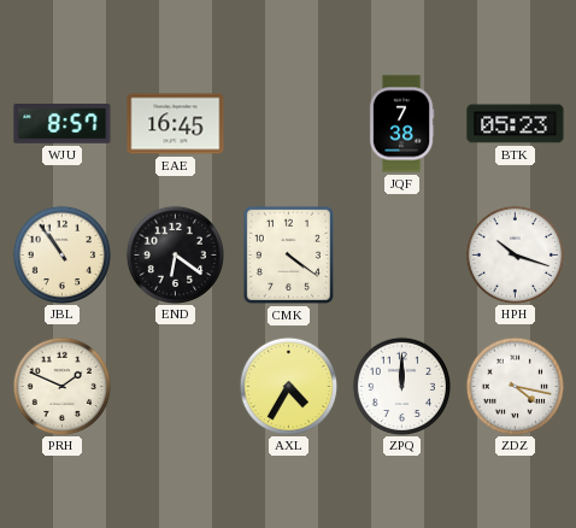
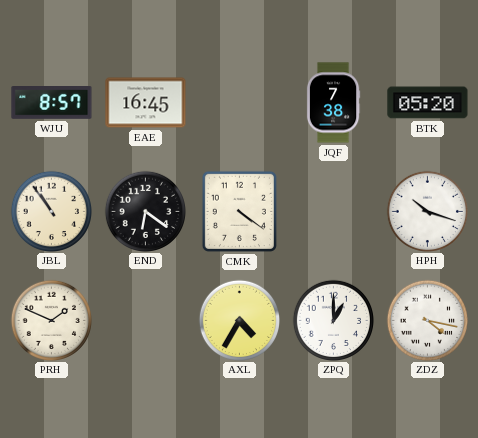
BTK: 05:23 -> 05:20 (428, 103)
ZPQ: 12:00 -> 1:00 (333, 320)
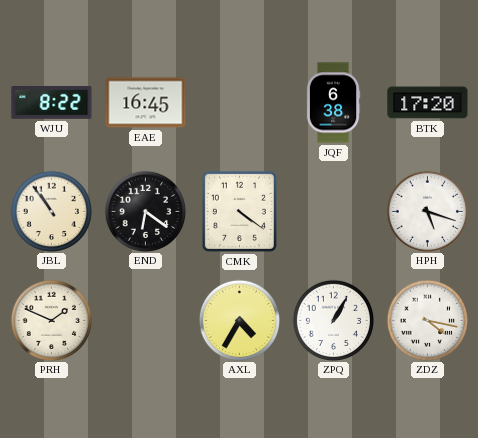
WJU: 8:57 -> 8:22 (52, 103)
JQF: 7:38 -> 6:38 (333, 103)
BTK: 05:20 -> 17:20 (428, 103)
HPH: 10:18 -> 5:18 (427, 211)
ZPQ: 1:00 -> 1:05 (333, 320)
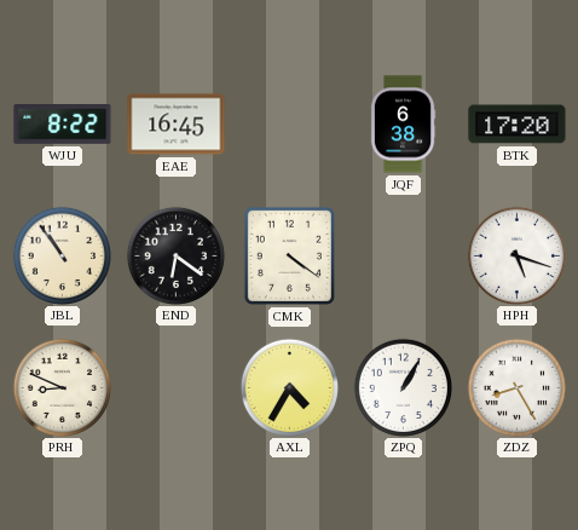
PRH: 1:49 -> 8:49 (62, 387)
ZDZ: 4:17 -> 8:25 (516, 387)
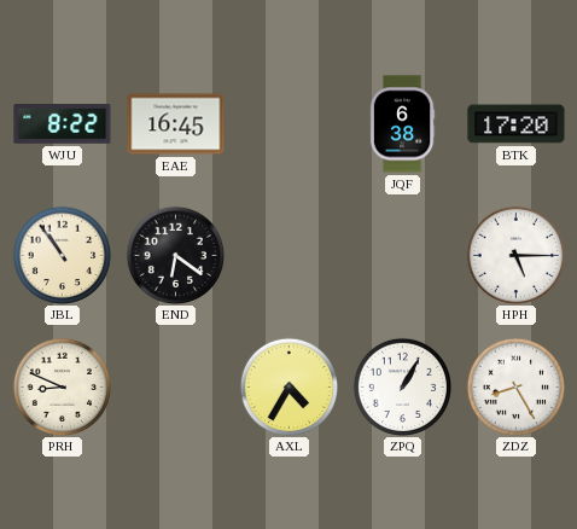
CMK: 4:21 -> none (289, 255)
HPH: 5:18 -> 5:15 (515, 255)
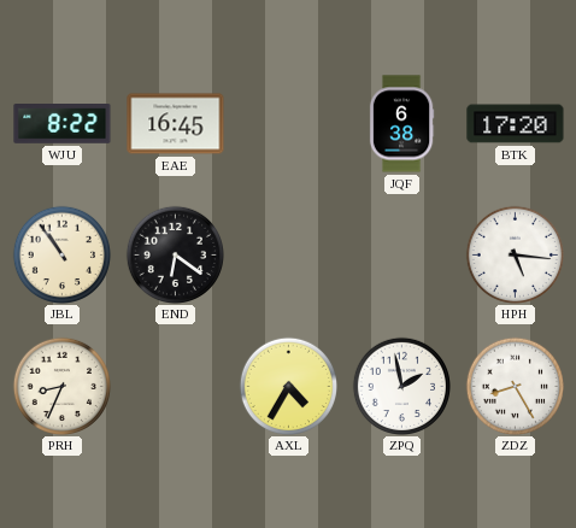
HPH: 5:15 -> 5:16 (515, 254)
PRH: 8:49 -> 8:34 (61, 386)
ZPQ: 1:05 -> 1:58 (401, 386)
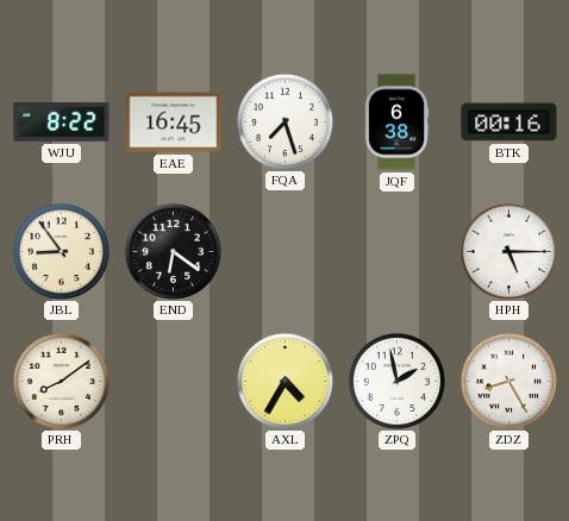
FQA: none -> 7:27 (284, 121)
BTK: 17:20 -> 00:16 (509, 123)
JBL: 10:54 -> 8:54 (61, 251)
HPH: 5:16 -> 5:15 (508, 251)
PRH: 8:34 -> 8:09 (61, 381)
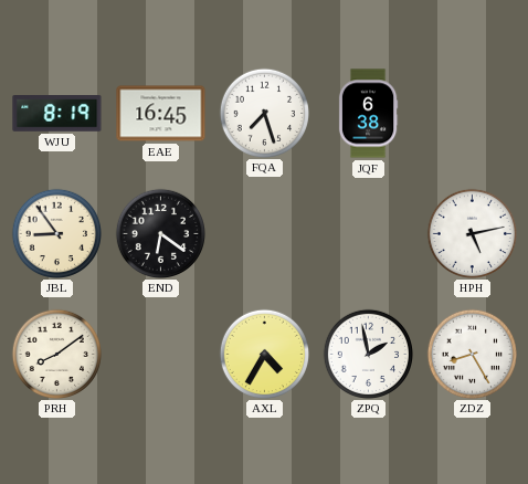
WJU: 8:22 -> 8:19 (57, 114)
BTK: 00:16 -> none (509, 123)
HPH: 5:15 -> 5:13 (472, 233)
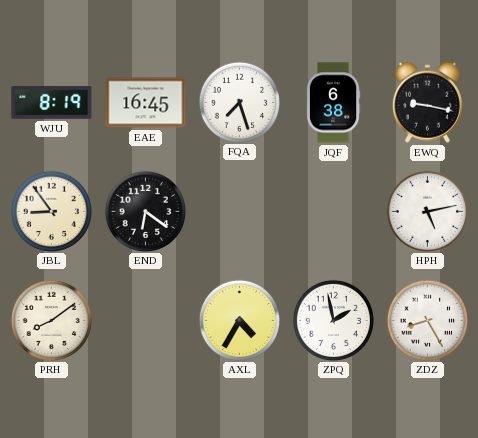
EWQ: none -> 9:17 (427, 102)
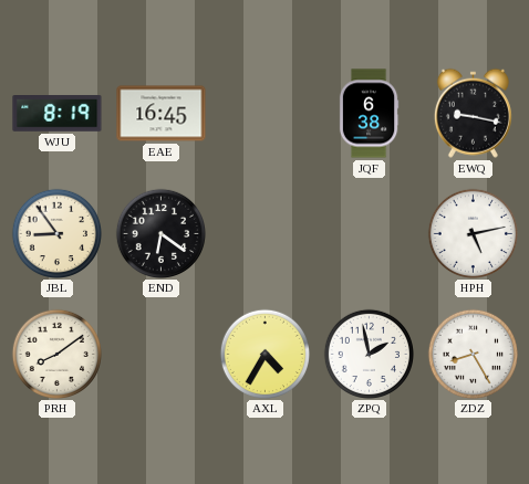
FQA: 7:27 -> none (239, 102)
